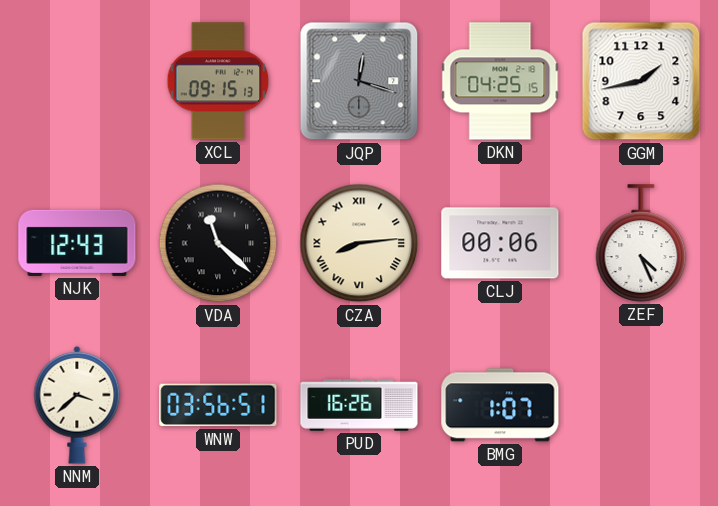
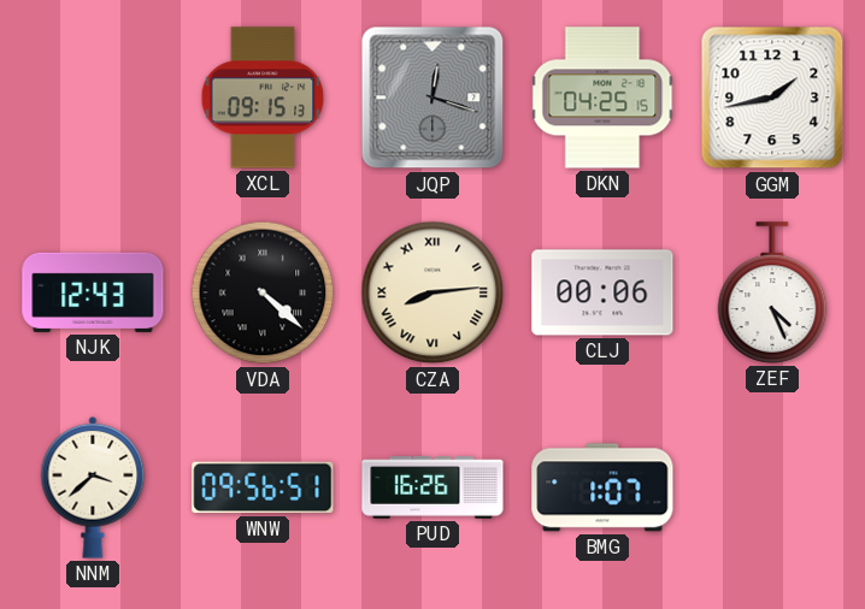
VDA: 11:22 -> 4:22 (263, 292)
WNW: 03:56 -> 09:56 (263, 487)
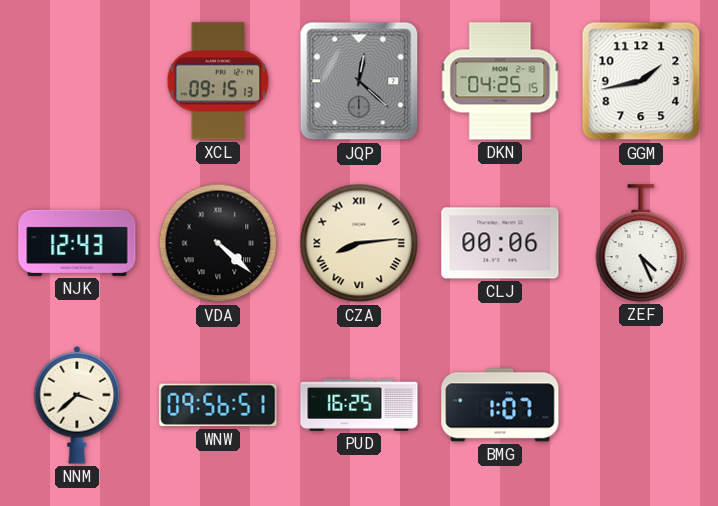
JQP: 12:18 -> 12:22 (359, 81)
PUD: 16:26 -> 16:25 (359, 405)
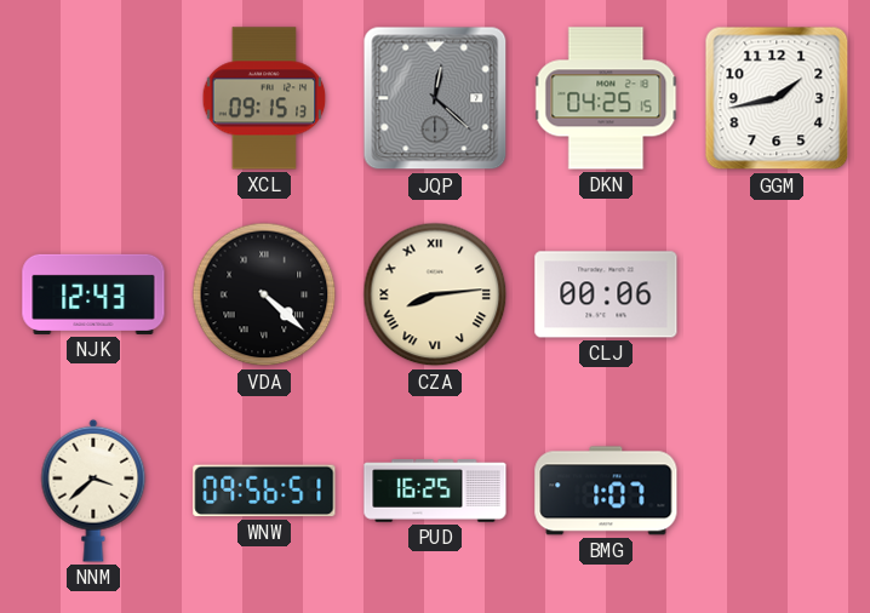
ZEF: 4:26 -> none (641, 243)
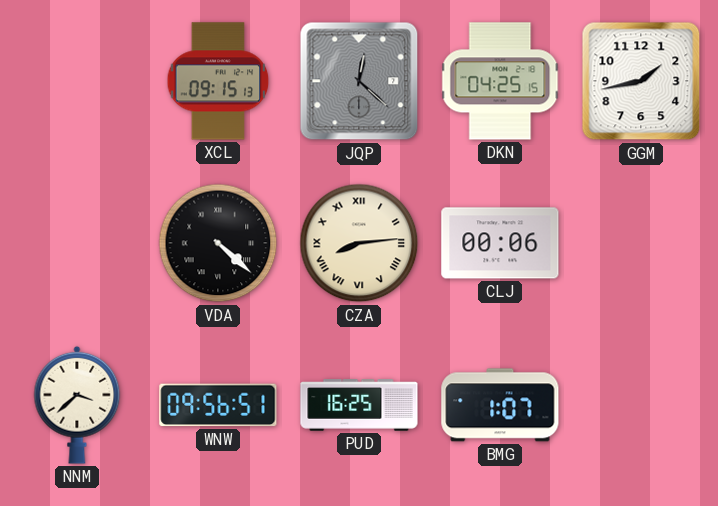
NJK: 12:43 -> none (93, 294)
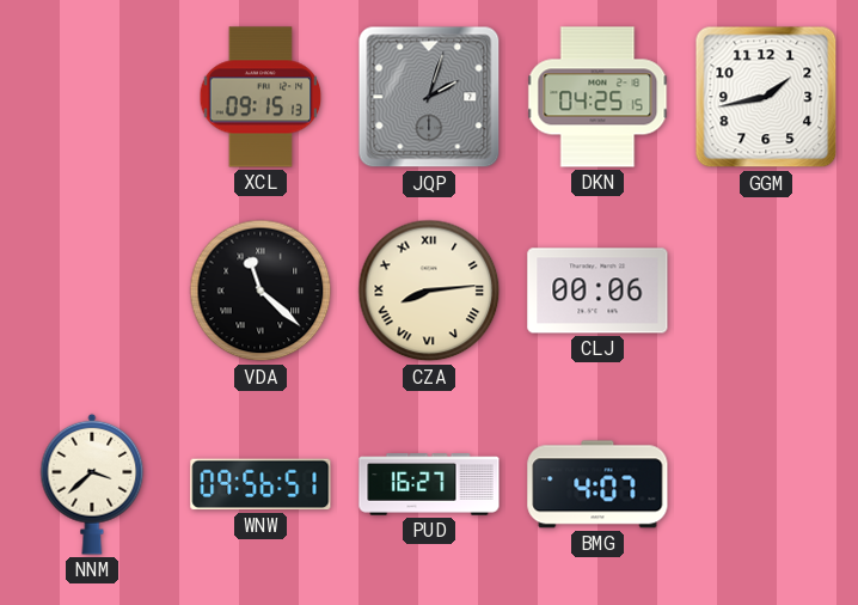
JQP: 12:22 -> 2:03 (429, 97)
VDA: 4:22 -> 11:22 (261, 291)
PUD: 16:25 -> 16:27 (429, 484)
BMG: 1:07 -> 4:07 (597, 484)
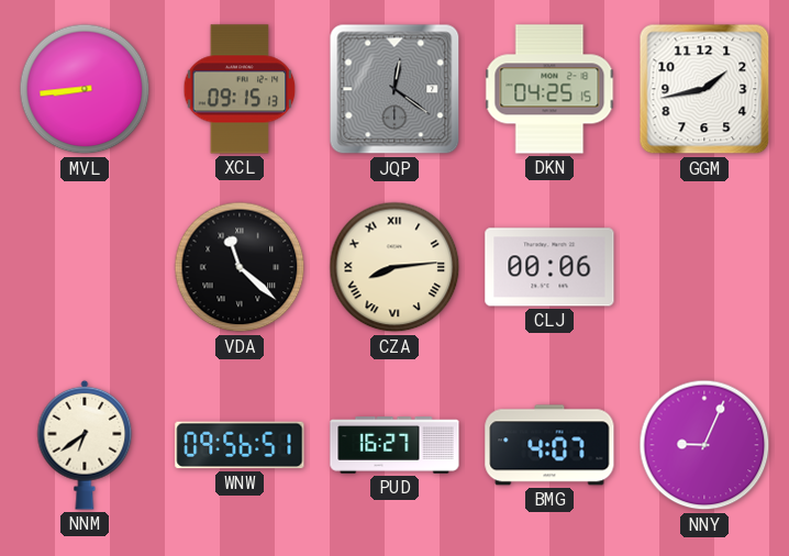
MVL: none -> 8:44 (85, 89)
JQP: 2:03 -> 12:21 (394, 89)
NNM: 3:38 -> 6:39 (85, 445)
NNY: none -> 9:04 (704, 445)
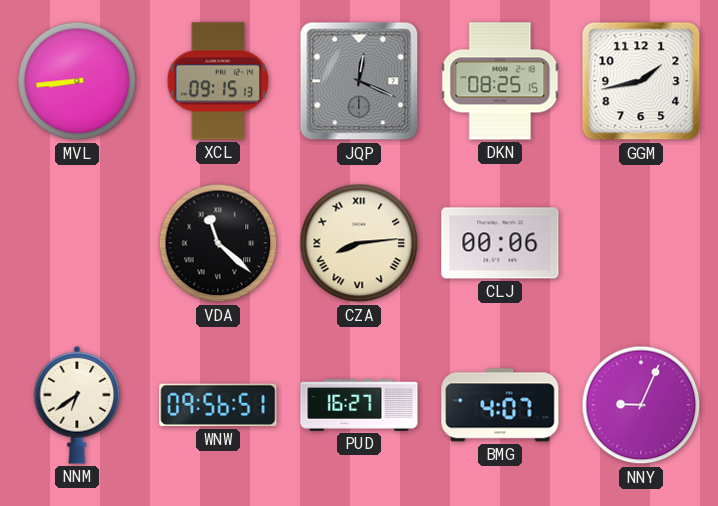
JQP: 12:21 -> 12:19 (359, 81)
DKN: 04:25 -> 08:25 (500, 81)
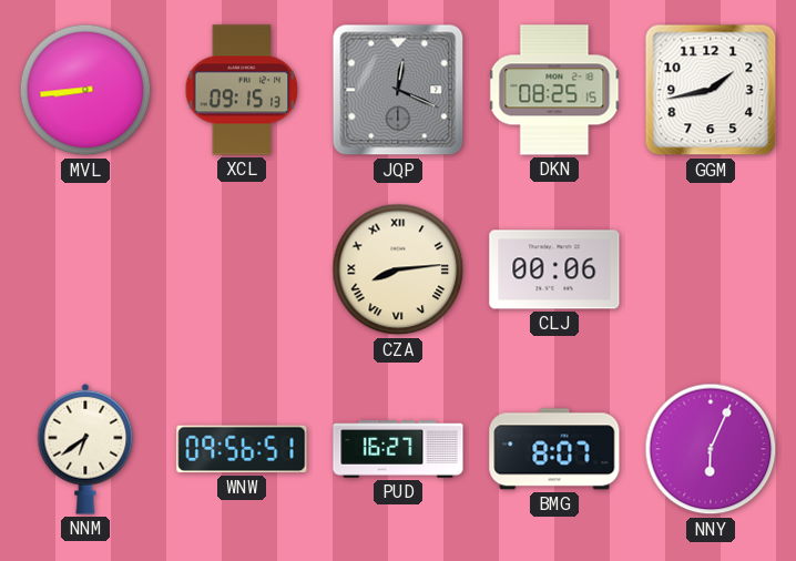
VDA: 11:22 -> none (218, 243)
BMG: 4:07 -> 8:07 (554, 449)
NNY: 9:04 -> 6:04 (711, 449)
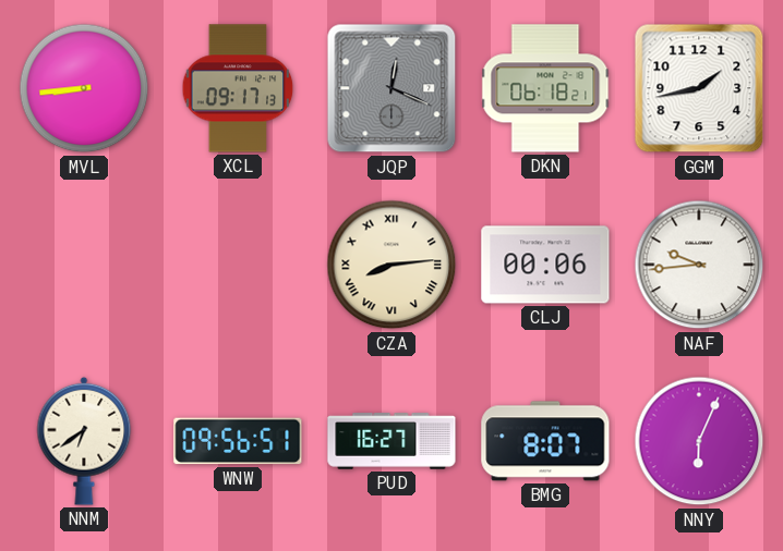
XCL: 09:15 -> 09:17 (238, 88)
DKN: 08:25 -> 06:18 (545, 88)
NAF: none -> 9:44 (699, 265)
